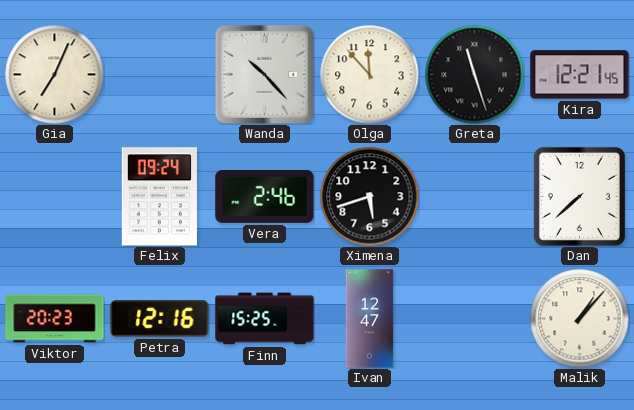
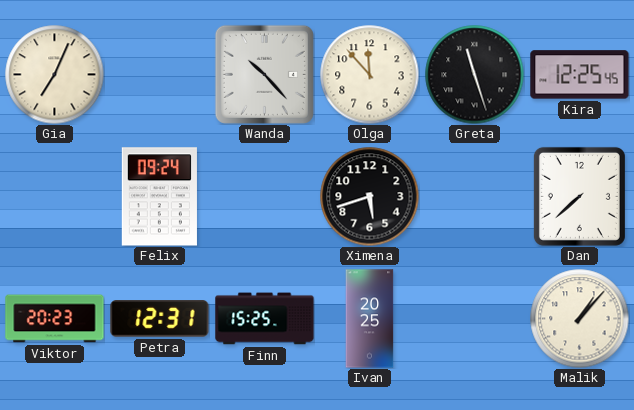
Kira: 12:21 -> 12:25 (580, 75)
Vera: 2:46 -> none (265, 196)
Petra: 12:16 -> 12:31 (160, 319)
Ivan: 12:47 -> 20:25 (370, 319)
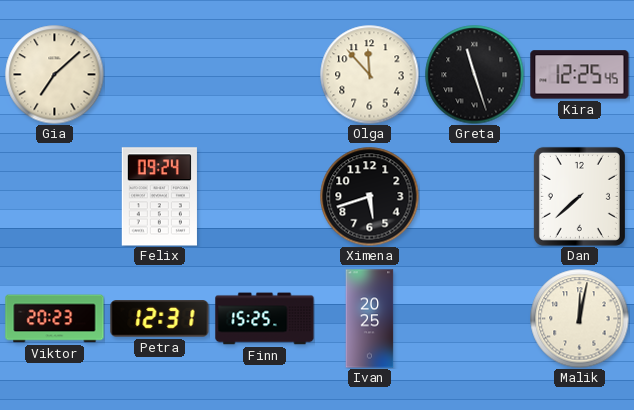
Gia: 7:04 -> 7:08 (55, 75)
Wanda: 10:23 -> none (264, 74)
Malik: 1:07 -> 12:02 (580, 319)
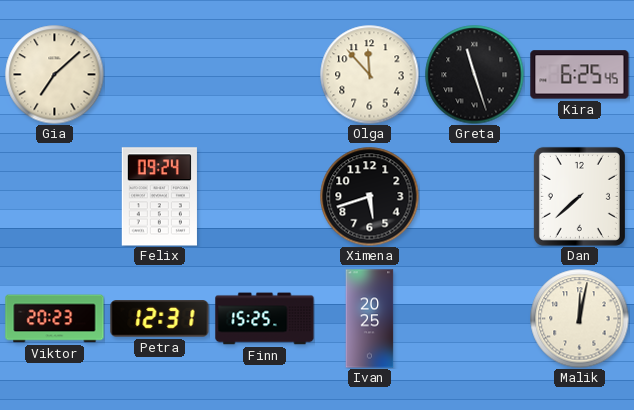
Kira: 12:25 -> 6:25 (580, 75)
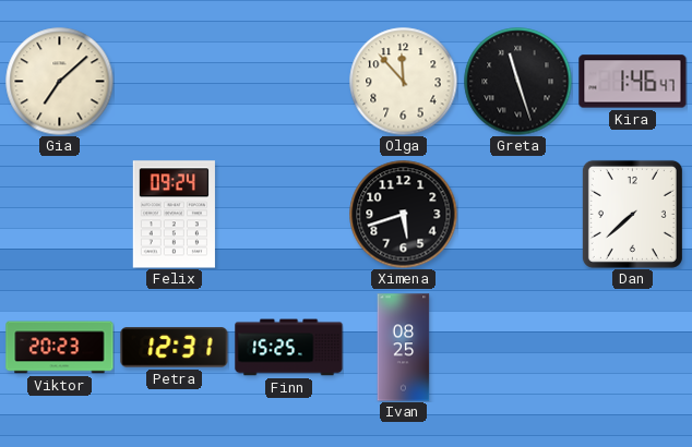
Kira: 6:25 -> 1:46 (633, 82)
Ivan: 20:25 -> 08:25 (404, 348)
Malik: 12:02 -> none (580, 319)
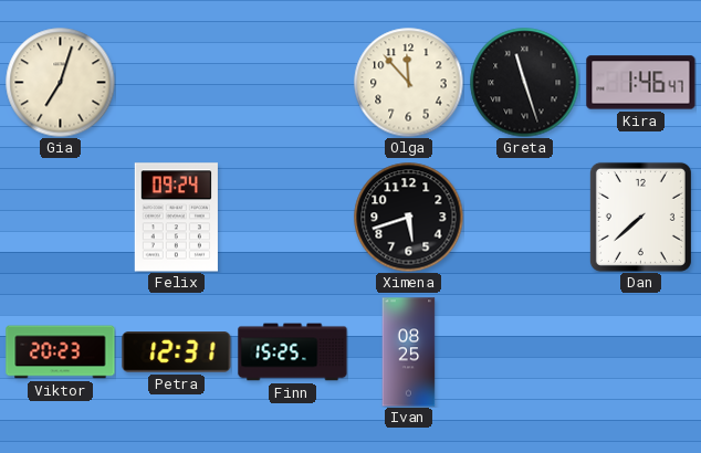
Gia: 7:08 -> 7:03 (61, 83)
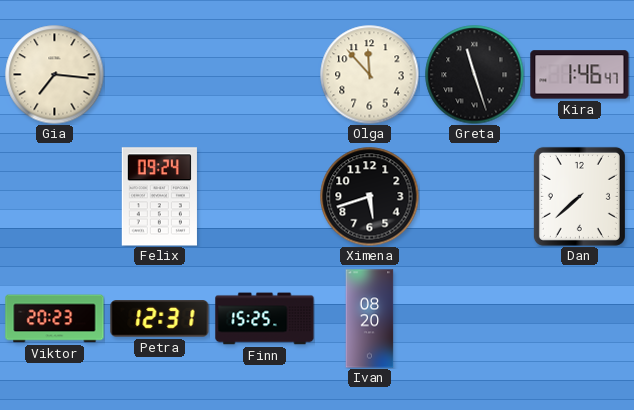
Gia: 7:03 -> 7:16 (55, 75)
Ivan: 08:25 -> 08:20 (370, 319)
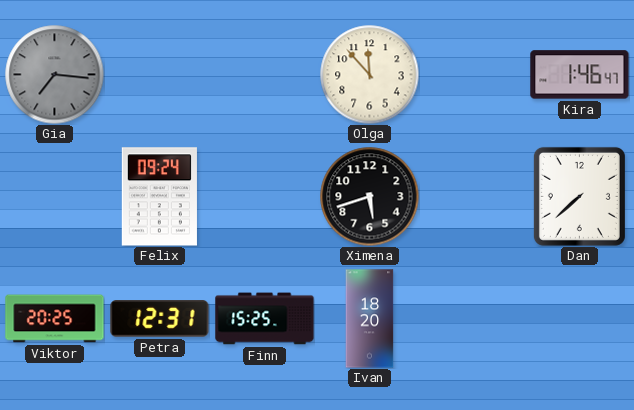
Gia dial: cream -> grey (55, 75)
Greta: 11:27 -> none (475, 75)
Viktor: 20:23 -> 20:25 (55, 319)
Ivan: 08:20 -> 18:20 (370, 319)
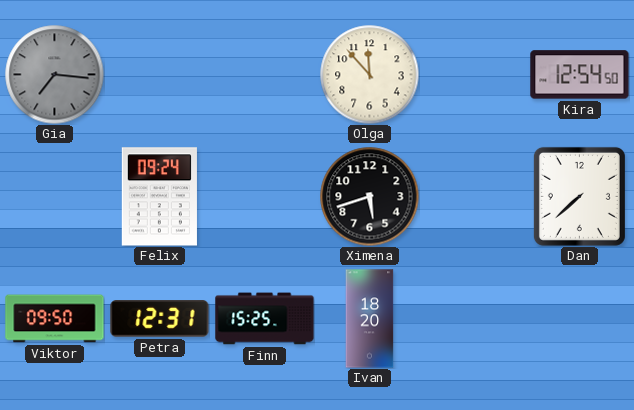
Kira: 1:46 -> 12:54 (580, 75)
Viktor: 20:25 -> 09:50 (55, 319)
